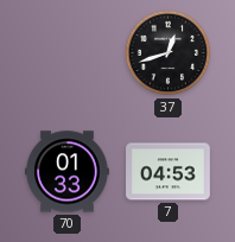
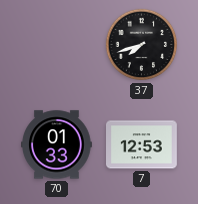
37: 12:42 -> 7:42 (142, 45)
7: 04:53 -> 12:53 (142, 145)
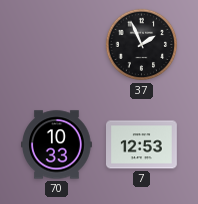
37: 7:42 -> 1:56 (142, 45)
70: 01:33 -> 10:33 (57, 145)
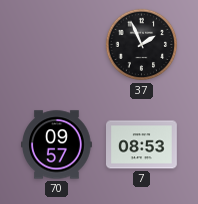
70: 10:33 -> 09:57 (57, 145)
7: 12:53 -> 08:53 (142, 145)
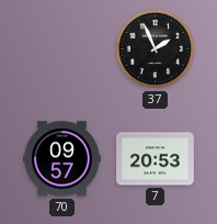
7: 08:53 -> 20:53 (156, 159)
